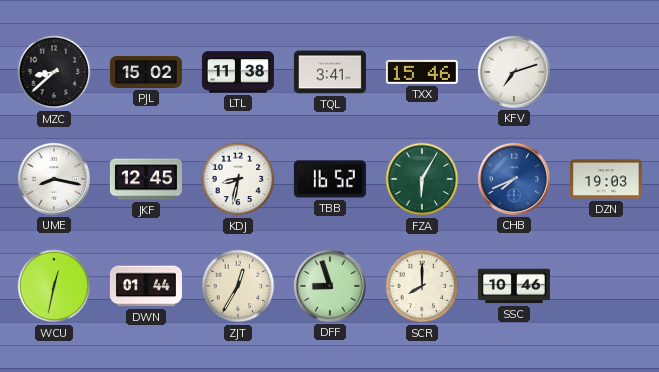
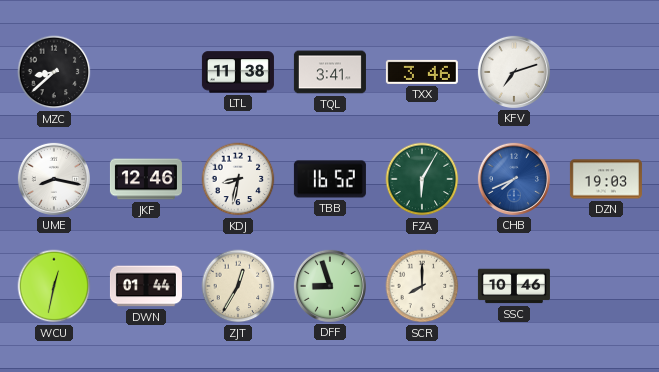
PJL: 15:02 -> none (146, 72)
TXX: 15:46 -> 3:46 (422, 72)
JKF: 12:45 -> 12:46 (146, 179)
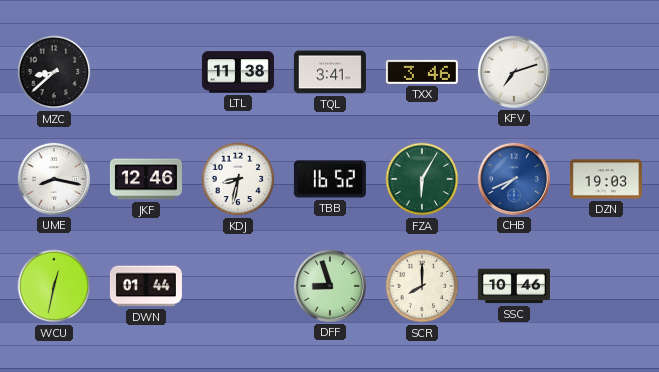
ZJT: 12:35 -> none (238, 286)
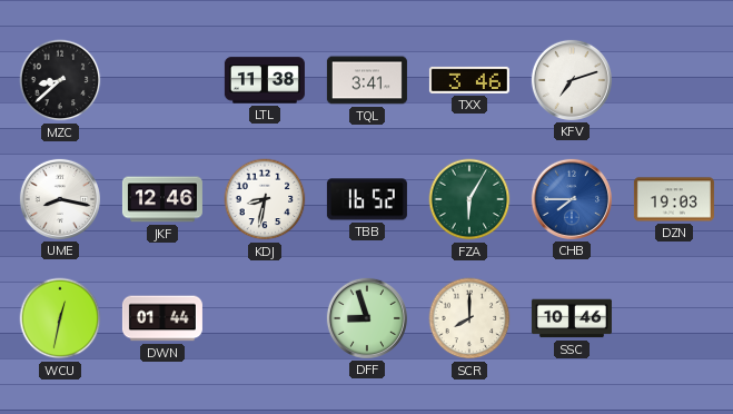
CHB: 7:41 -> 7:45 (572, 199)
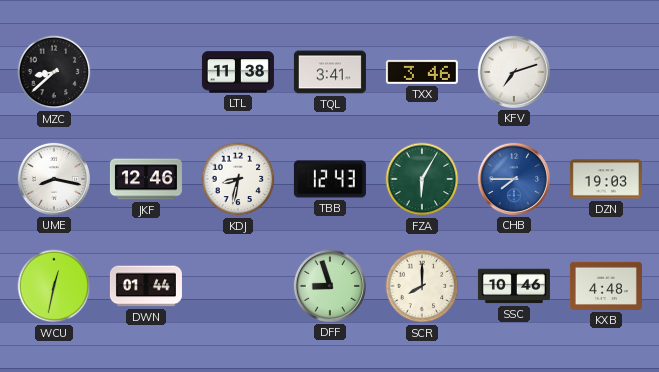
TBB: 16:52 -> 12:43 (330, 179)
KXB: none -> 4:48 (606, 286)
